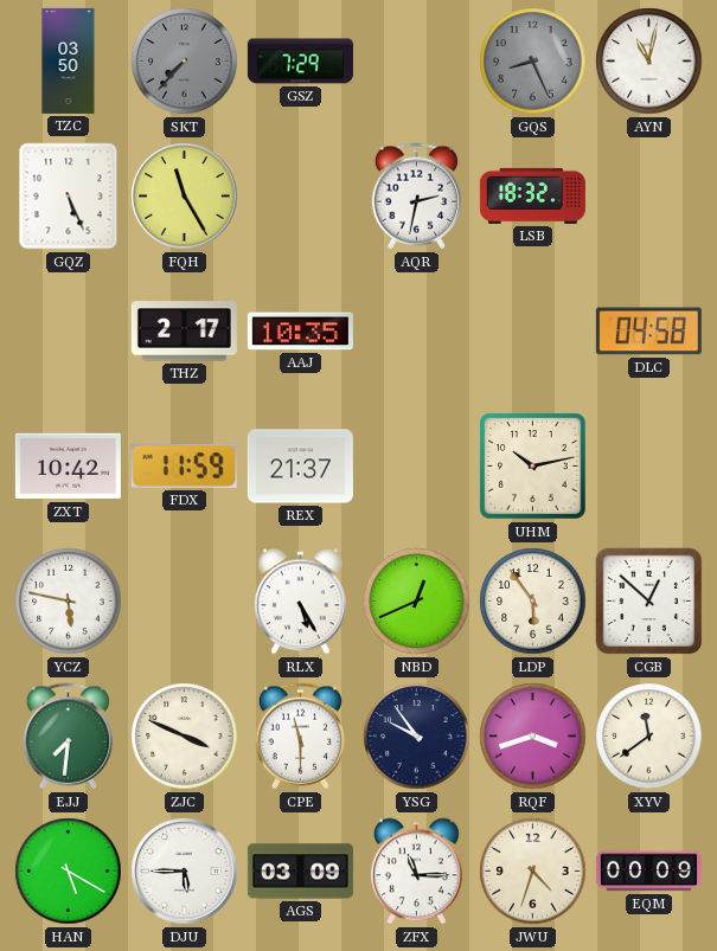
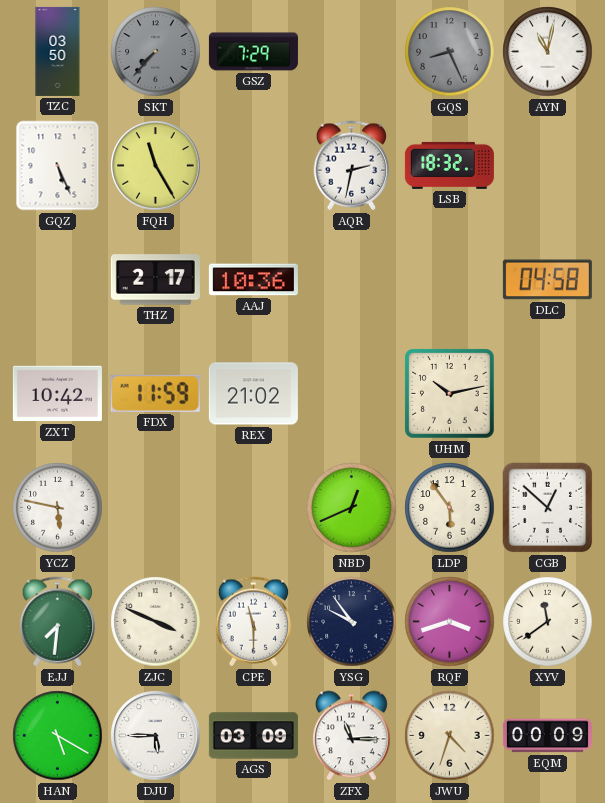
AAJ: 10:35 -> 10:36 (253, 280)
REX: 21:37 -> 21:02 (253, 394)
RLX: 5:25 -> none (301, 602)
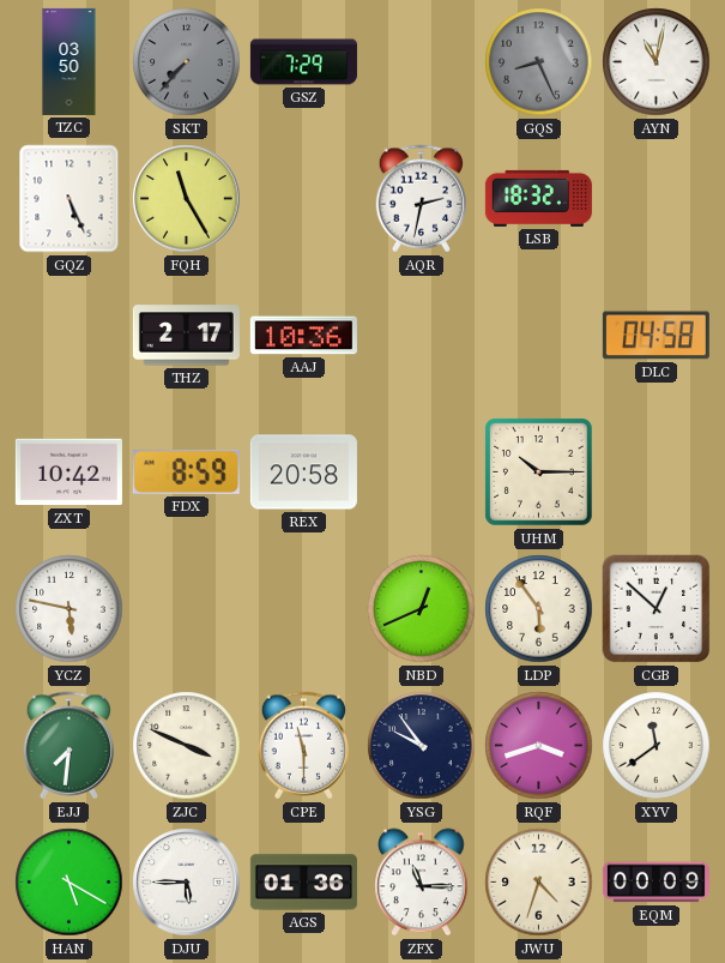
FDX: 11:59 -> 8:59 (186, 471)
REX: 21:02 -> 20:58 (303, 473)
UHM: 10:13 -> 10:15 (539, 473)
AGS: 03:09 -> 01:36 (303, 883)
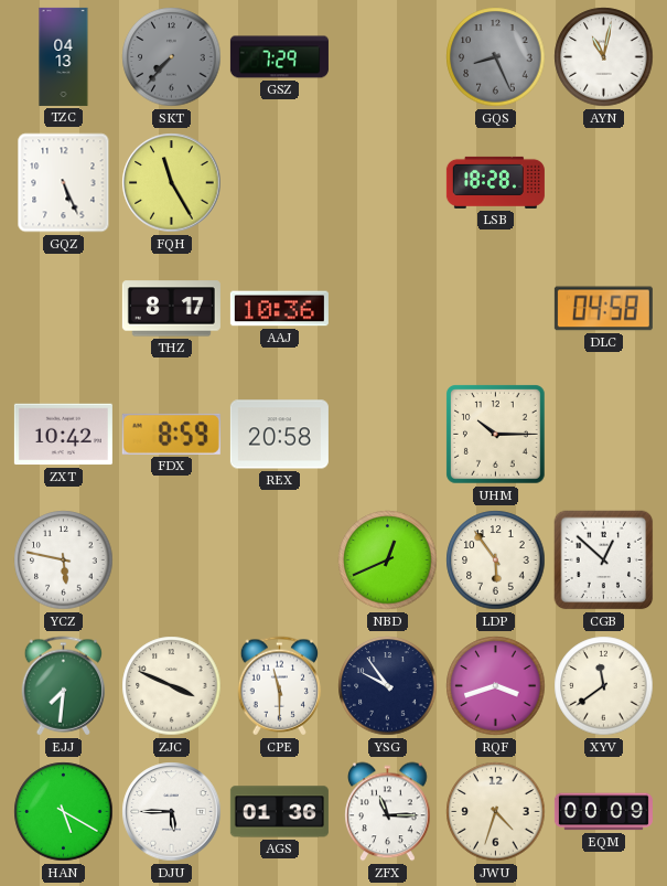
TZC: 03:50 -> 04:13 (64, 56)
AQR: 2:32 -> none (422, 199)
LSB: 18:32 -> 18:28 (495, 182)
THZ: 2:17 -> 8:17 (171, 309)
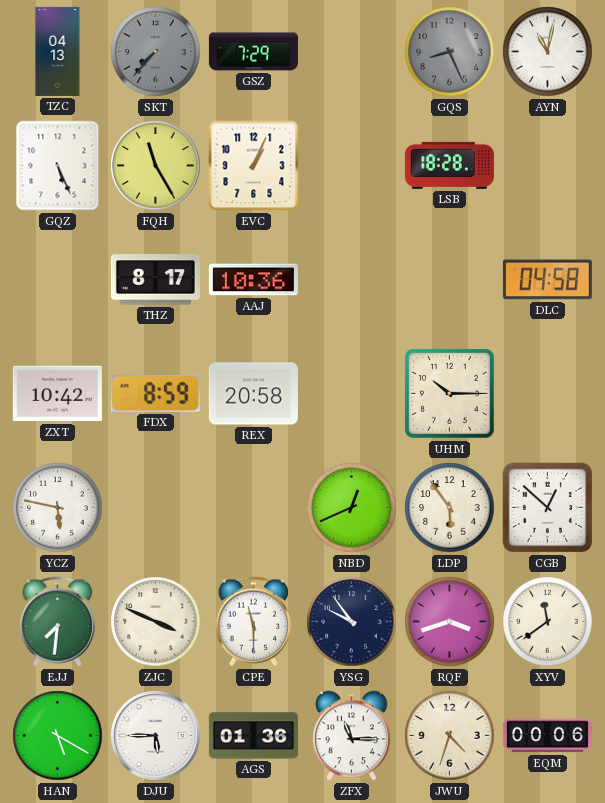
EVC: none -> 1:04 (254, 166)
EQM: 00:09 -> 00:06 (547, 736)
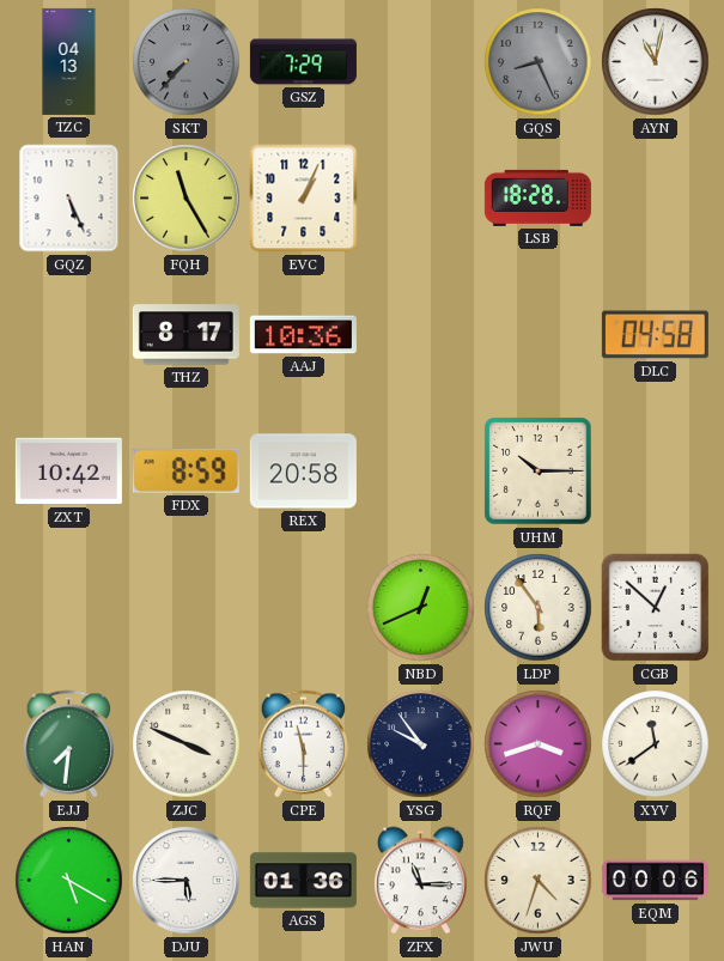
YCZ: 5:47 -> none (58, 508)
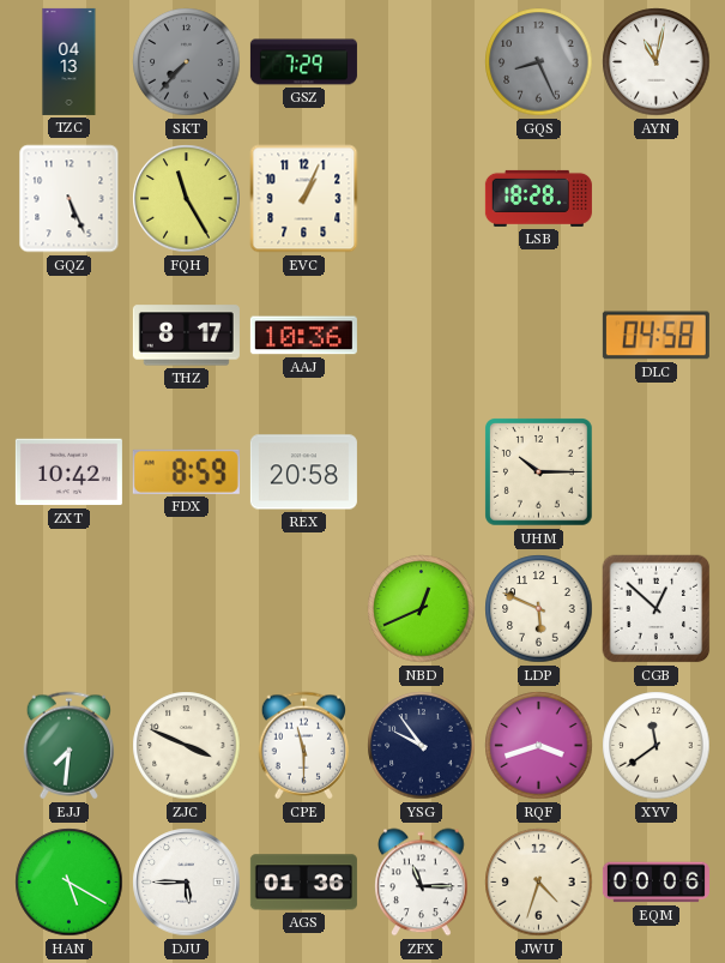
LDP: 5:54 -> 5:49 (539, 609)
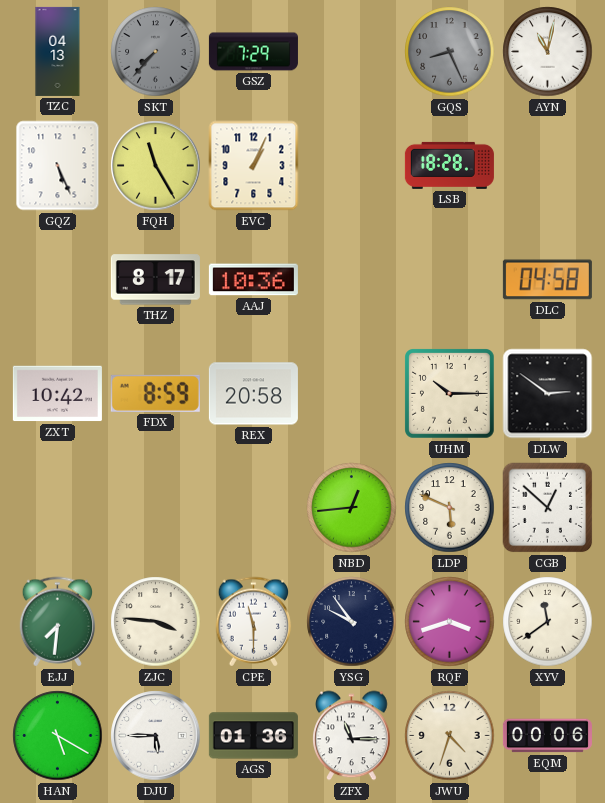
DLW: none -> 2:51 (548, 394)
NBD: 12:41 -> 12:44 (352, 508)
ZJC: 3:49 -> 3:46 (156, 622)
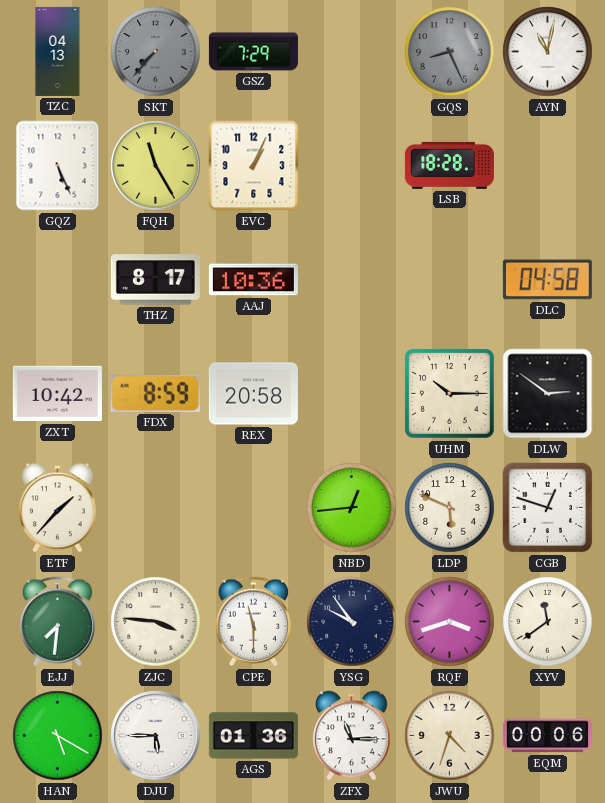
ETF: none -> 1:37 (58, 508)
CGB: 12:52 -> 12:48 (548, 508)
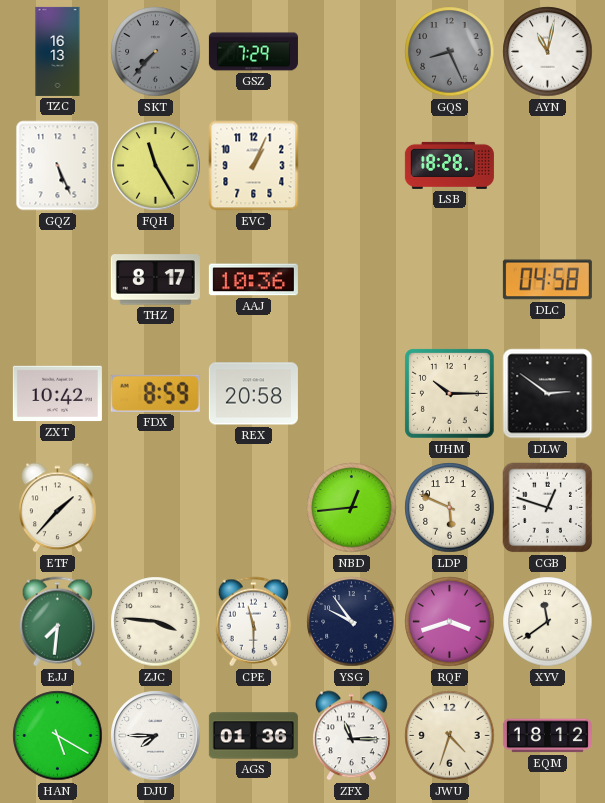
TZC: 04:13 -> 16:13 (58, 51)
DJU: 5:45 -> 7:45 (156, 736)
EQM: 00:06 -> 18:12 (547, 736)
